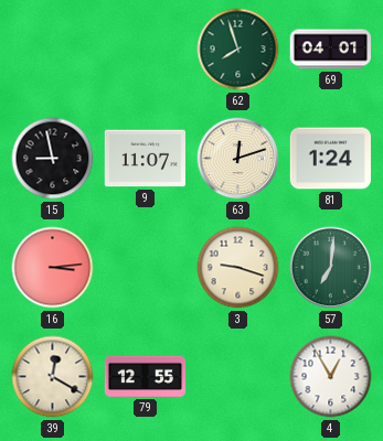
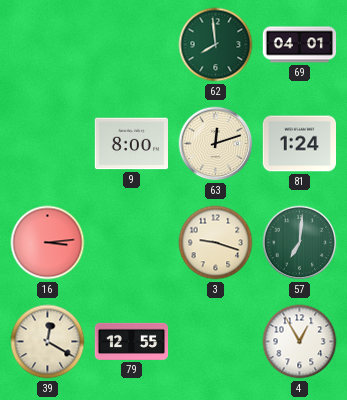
62: 7:57 -> 7:59 (216, 45)
15: 8:58 -> none (53, 159)
9: 11:07 -> 8:00 (131, 144)
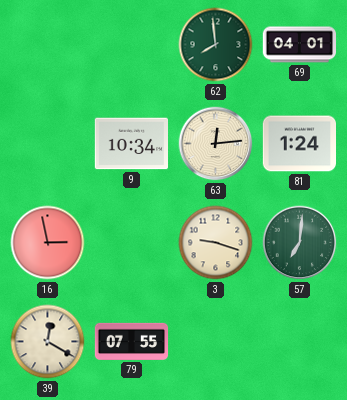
9: 8:00 -> 10:34 (131, 144)
63: 12:12 -> 12:14 (216, 144)
16: 3:14 -> 2:58 (48, 243)
79: 12:55 -> 07:55 (132, 341)
4: 12:55 -> none (300, 342)
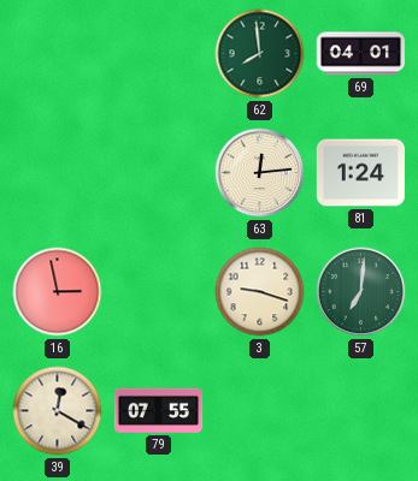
9: 10:34 -> none (131, 144)
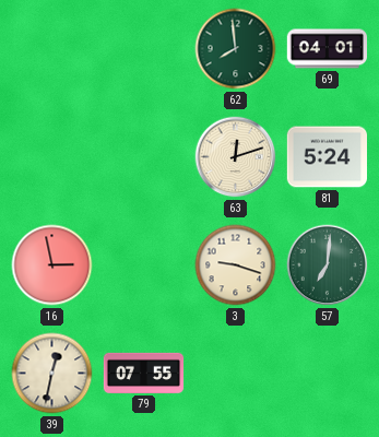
63: 12:14 -> 12:12 (236, 157)
81: 1:24 -> 5:24 (327, 157)
39: 12:20 -> 12:32 (52, 374)
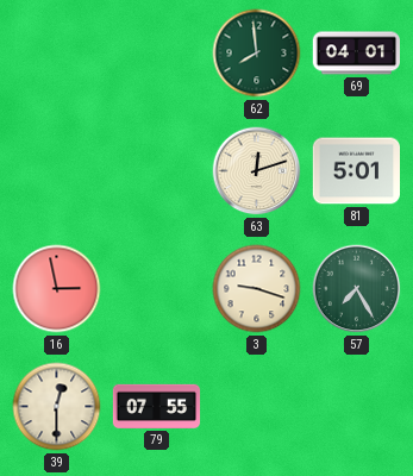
81: 5:24 -> 5:01 (356, 171)
57: 7:01 -> 7:25 (357, 289)
39: 12:32 -> 12:30 (57, 407)
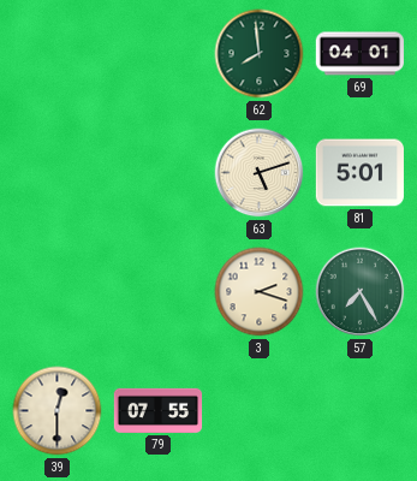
63: 12:12 -> 5:12 (260, 173)
16: 2:58 -> none (57, 289)
3: 9:18 -> 2:18 (260, 292)
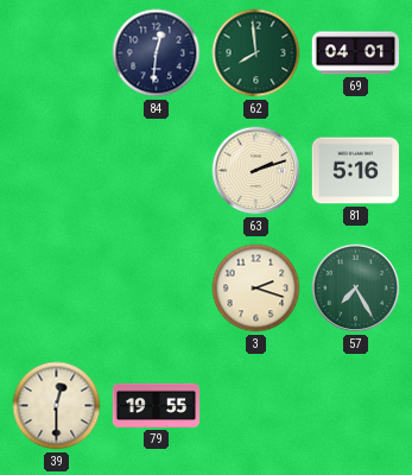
84: none -> 12:31 (157, 53)
63: 5:12 -> 2:12 (256, 171)
81: 5:01 -> 5:16 (355, 171)
79: 07:55 -> 19:55 (157, 405)
